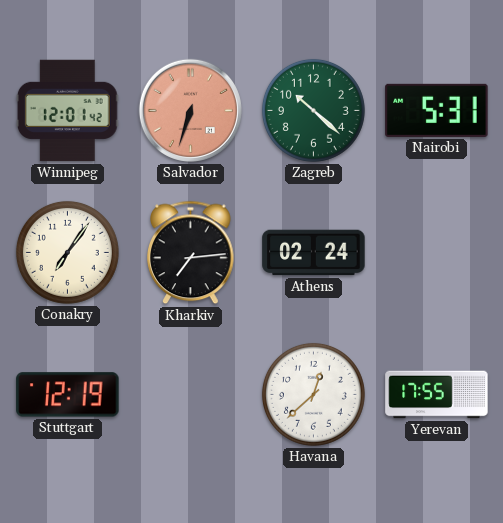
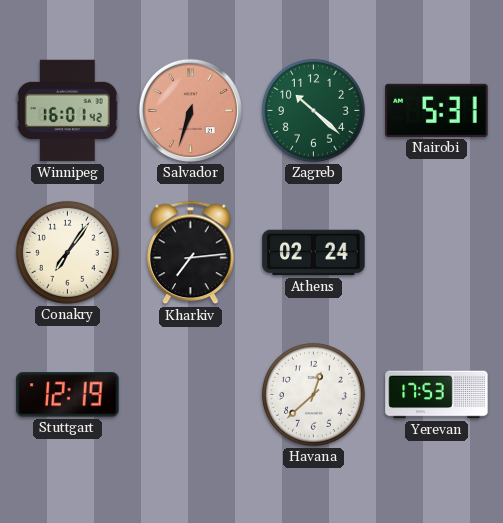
Winnipeg: 12:01 -> 16:01 (67, 111)
Yerevan: 17:55 -> 17:53 (437, 395)
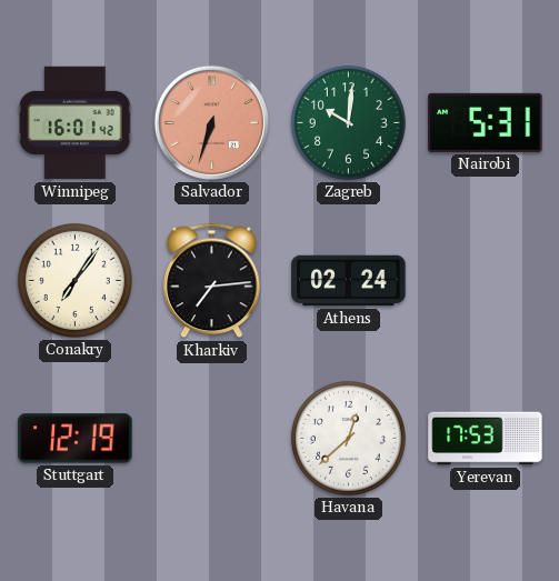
Zagreb: 10:22 -> 10:01 (348, 122)
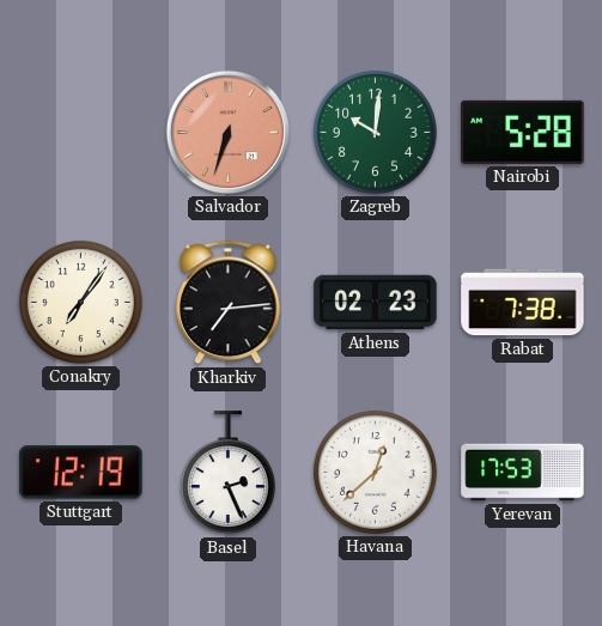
Winnipeg: 16:01 -> none (74, 123)
Nairobi: 5:31 -> 5:28 (523, 132)
Athens: 02:24 -> 02:23 (376, 303)
Rabat: none -> 7:38 (523, 303)
Basel: none -> 2:26 (227, 473)
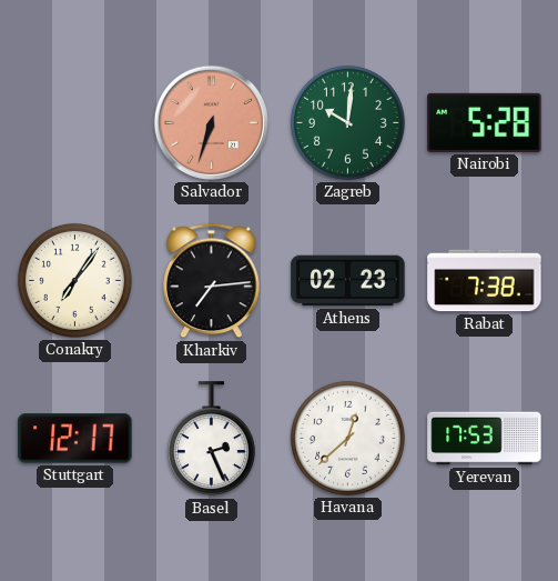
Stuttgart: 12:19 -> 12:17 (75, 439)
